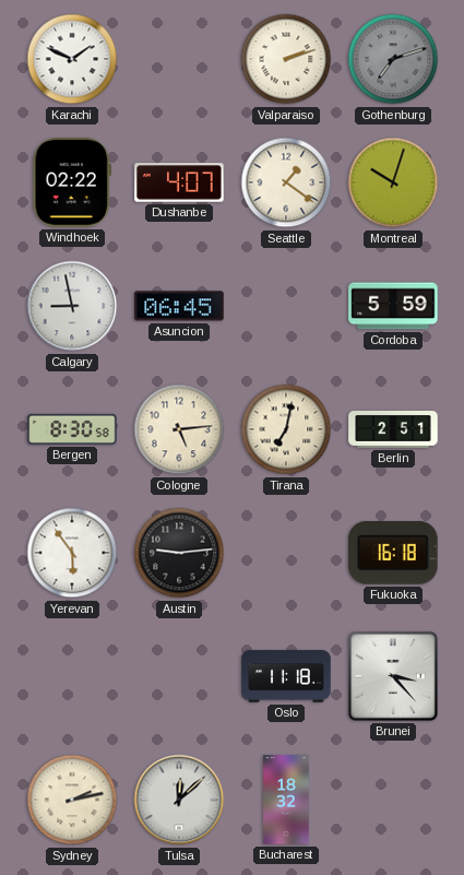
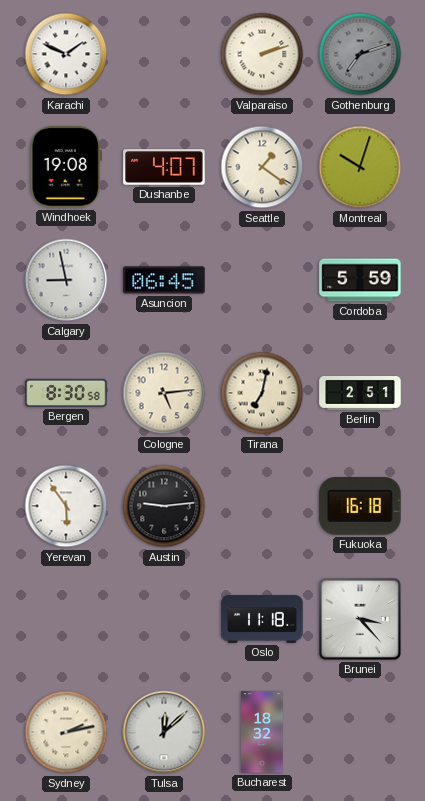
Windhoek: 02:22 -> 19:08 (66, 167)
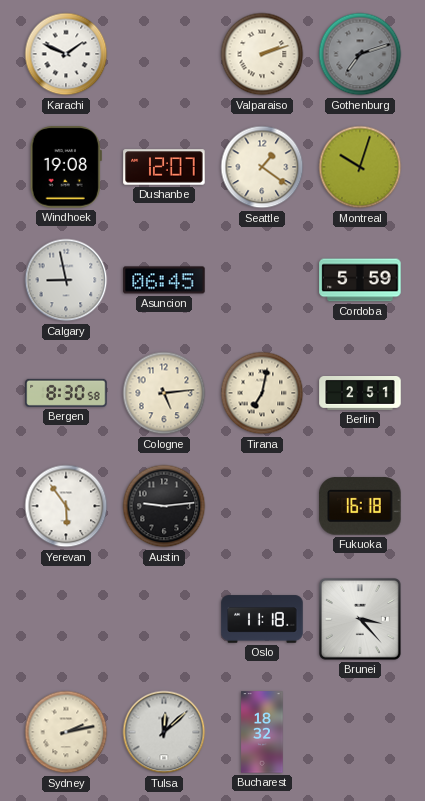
Dushanbe: 4:07 -> 12:07 (164, 167)
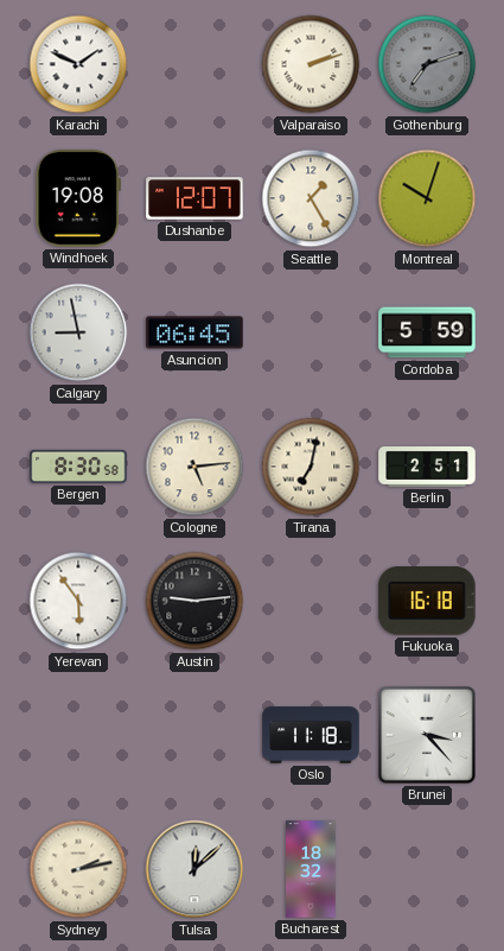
Seattle: 1:21 -> 1:25 (311, 198)
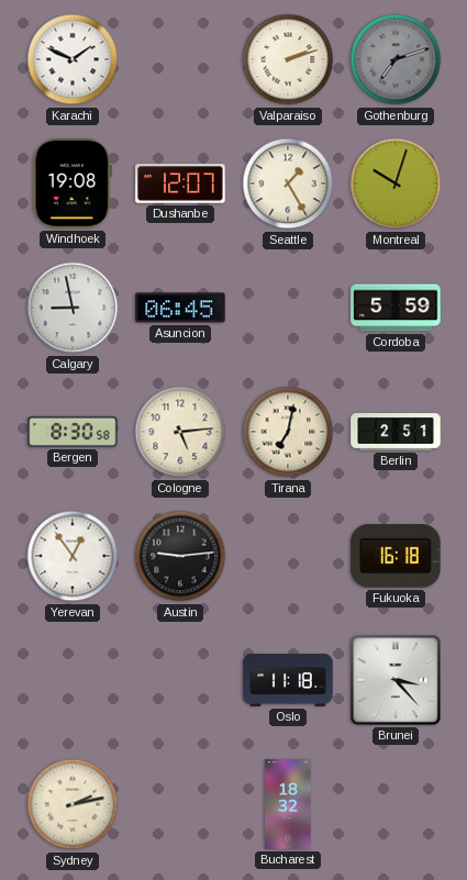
Yerevan: 5:54 -> 12:54 (73, 556)
Tulsa: 12:08 -> none (194, 869)
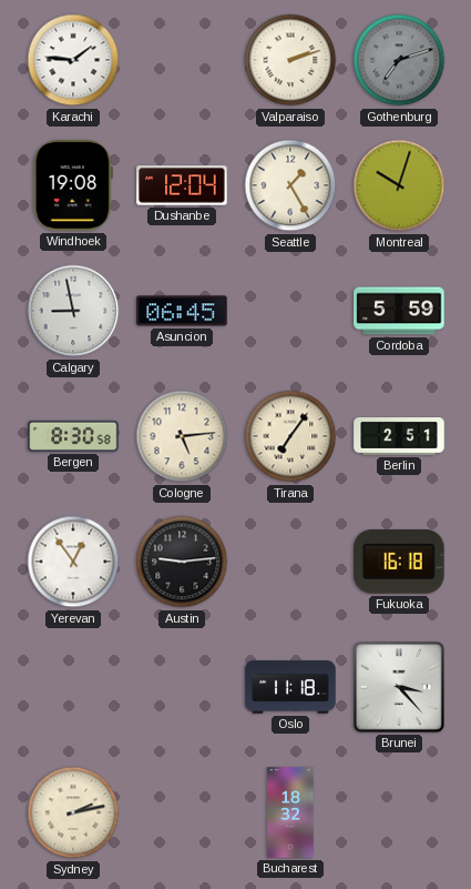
Karachi: 1:49 -> 1:46 (73, 60)
Dushanbe: 12:07 -> 12:04 (182, 185)
Tirana: 7:02 -> 7:06 (290, 436)
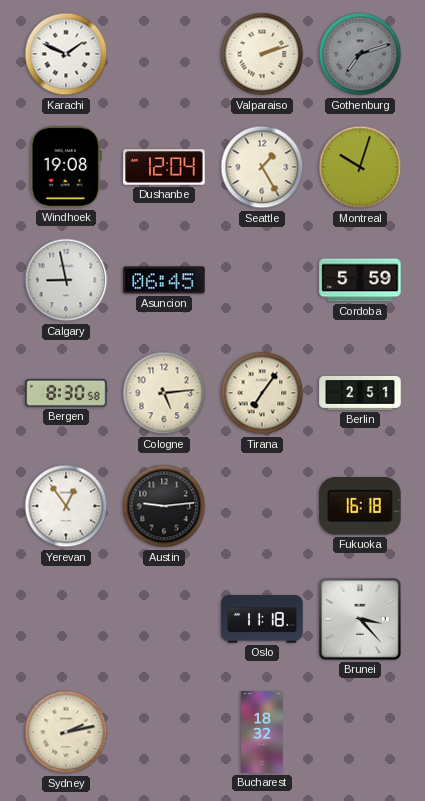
Karachi: 1:46 -> 1:49 (66, 54)
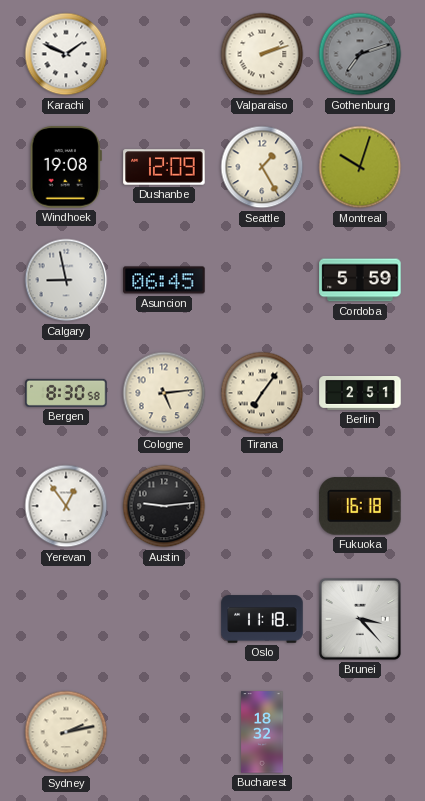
Dushanbe: 12:04 -> 12:09 (164, 167)
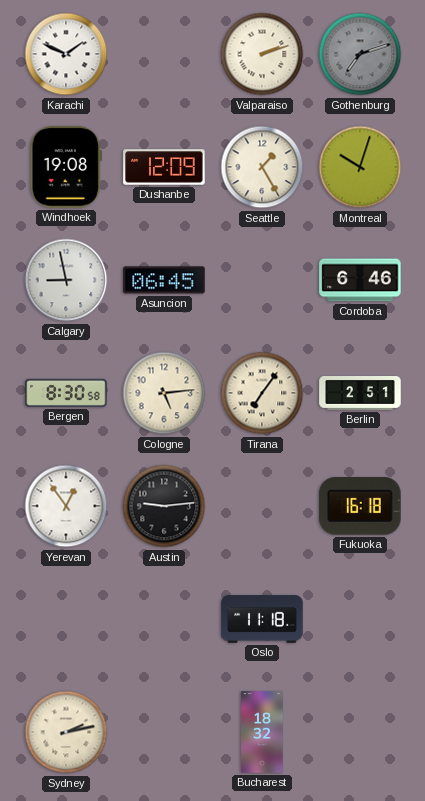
Cordoba: 5:59 -> 6:46 (360, 280)
Brunei: 3:23 -> none (361, 620)
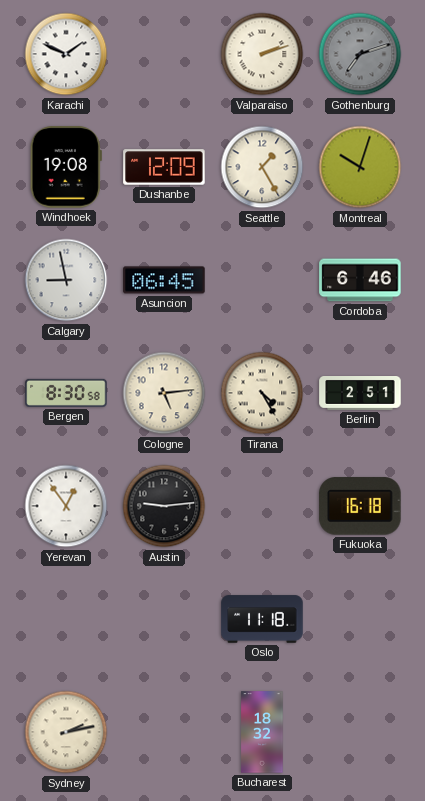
Tirana: 7:06 -> 4:25 (262, 393)
